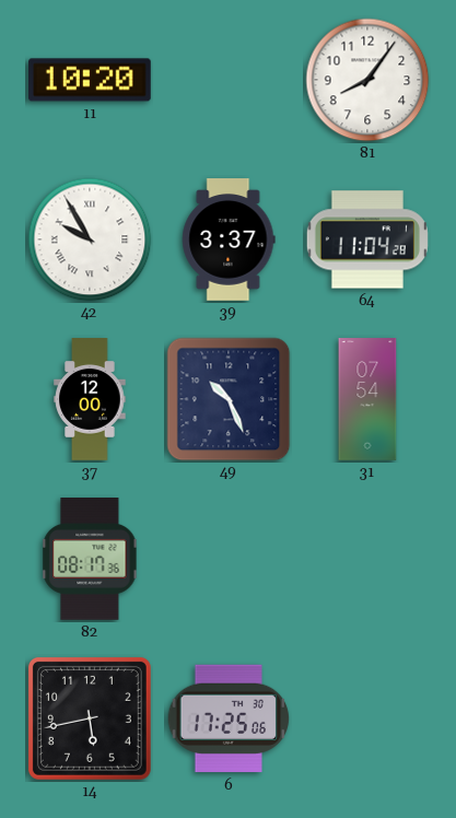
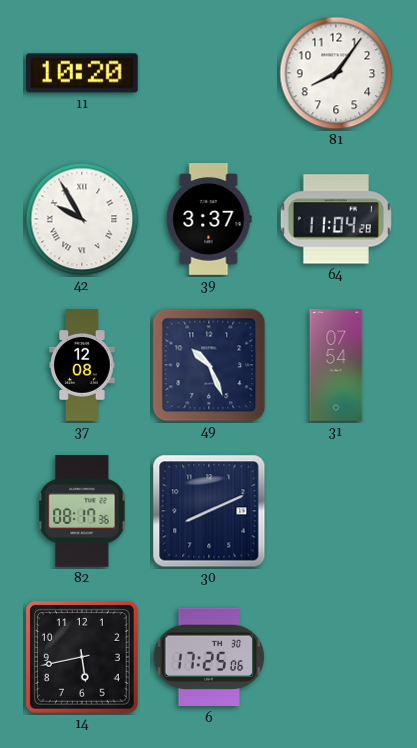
37: 12:00 -> 12:08 (82, 365)
30: none -> 8:11 (209, 511)
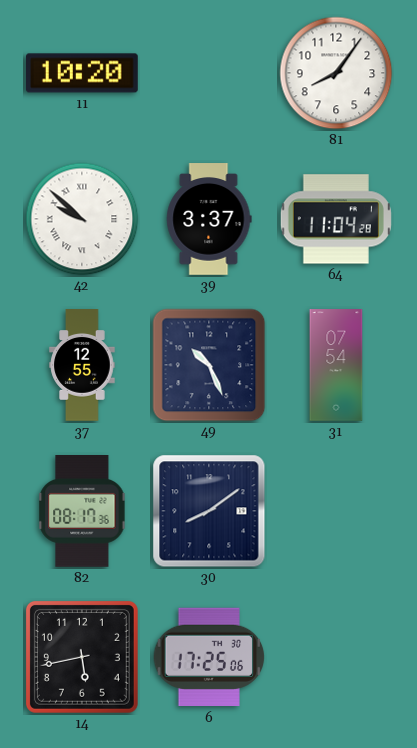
42: 9:55 -> 9:52 (82, 219)
37: 12:08 -> 12:55 (82, 365)
30: 8:11 -> 8:09 (209, 511)
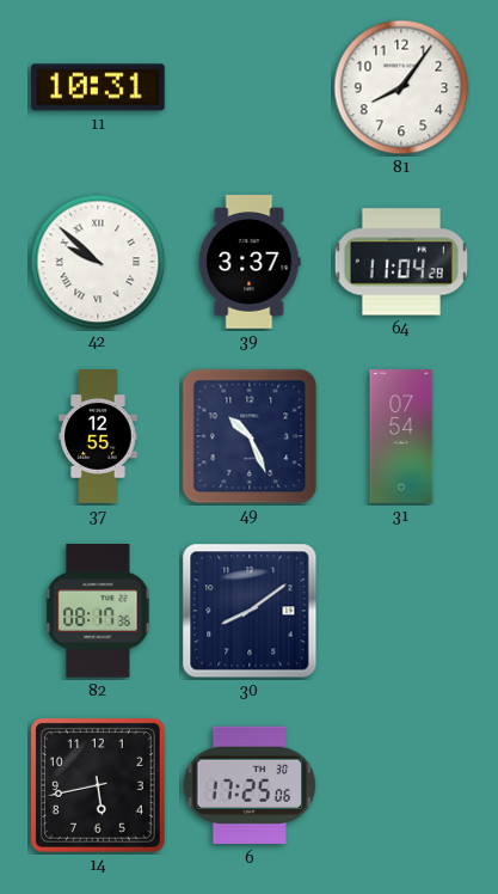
11: 10:20 -> 10:31 (99, 87)
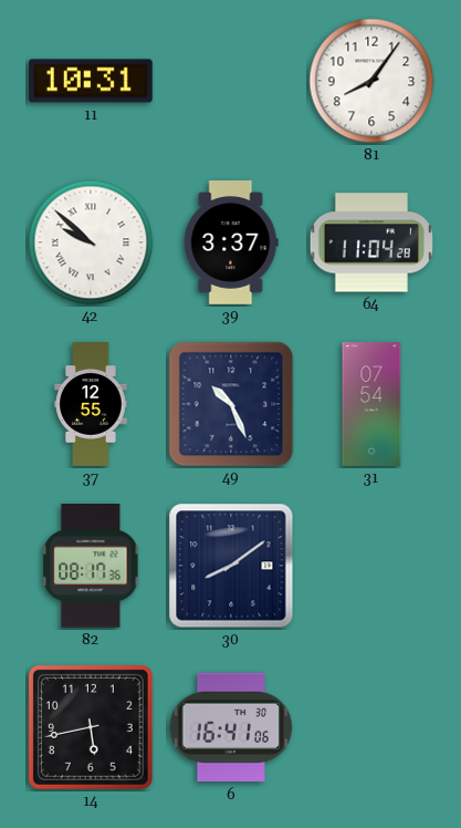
6: 17:25 -> 16:41 (231, 727)
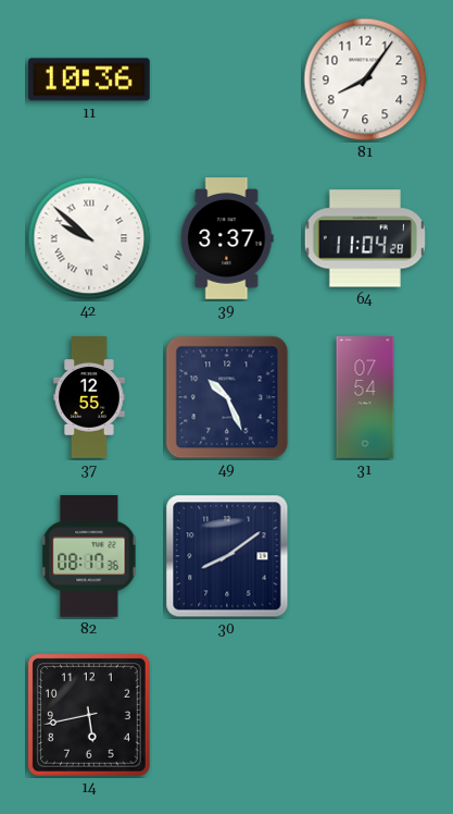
11: 10:31 -> 10:36 (90, 79)
6: 16:41 -> none (231, 727)
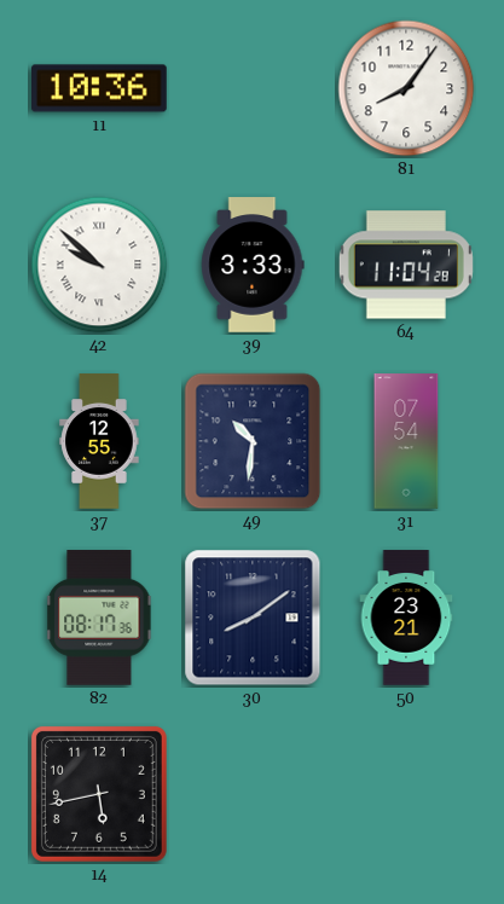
39: 3:37 -> 3:33 (253, 265)
49: 10:26 -> 10:31 (253, 441)
50: none -> 23:21 (406, 618)
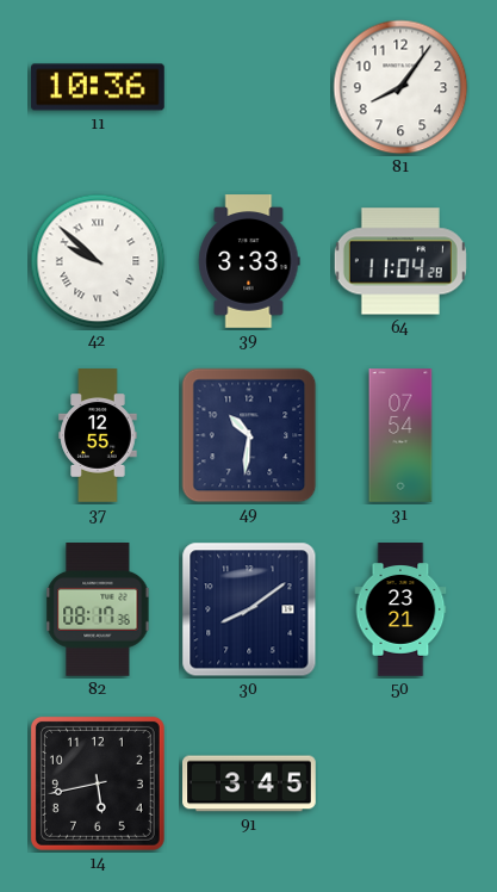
91: none -> 3:45 (249, 783)
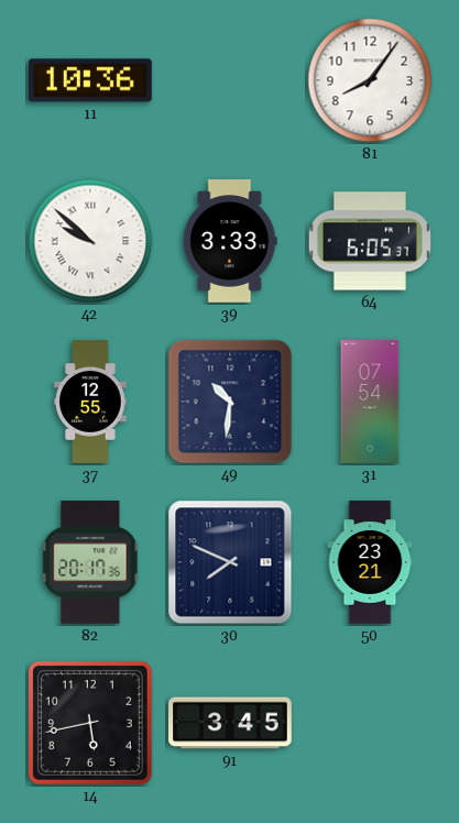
64: 11:04 -> 6:05 (370, 241)
82: 08:17 -> 20:17 (90, 563)
30: 8:09 -> 7:49 (230, 562)
